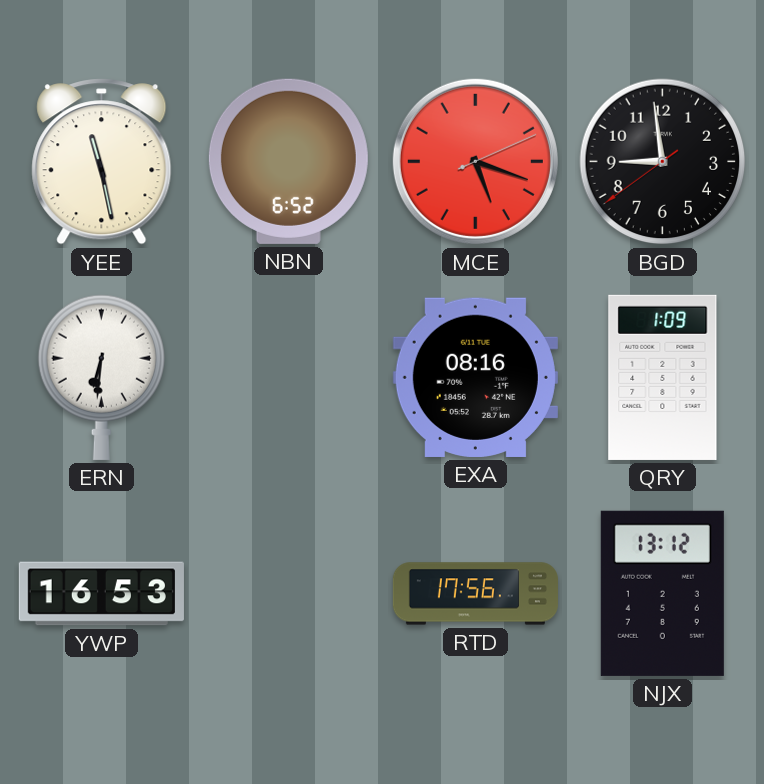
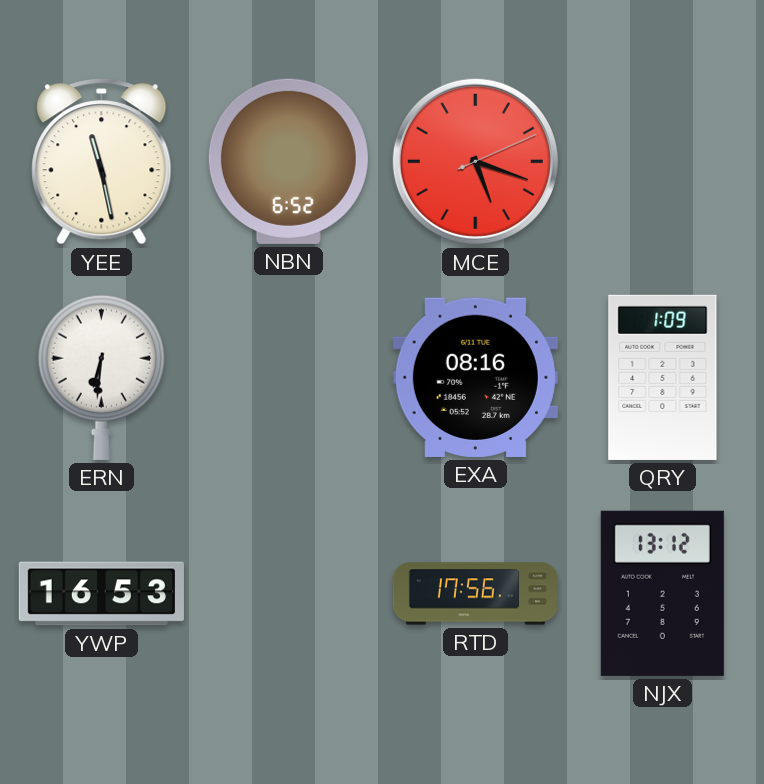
BGD: 8:58 -> none (663, 162)
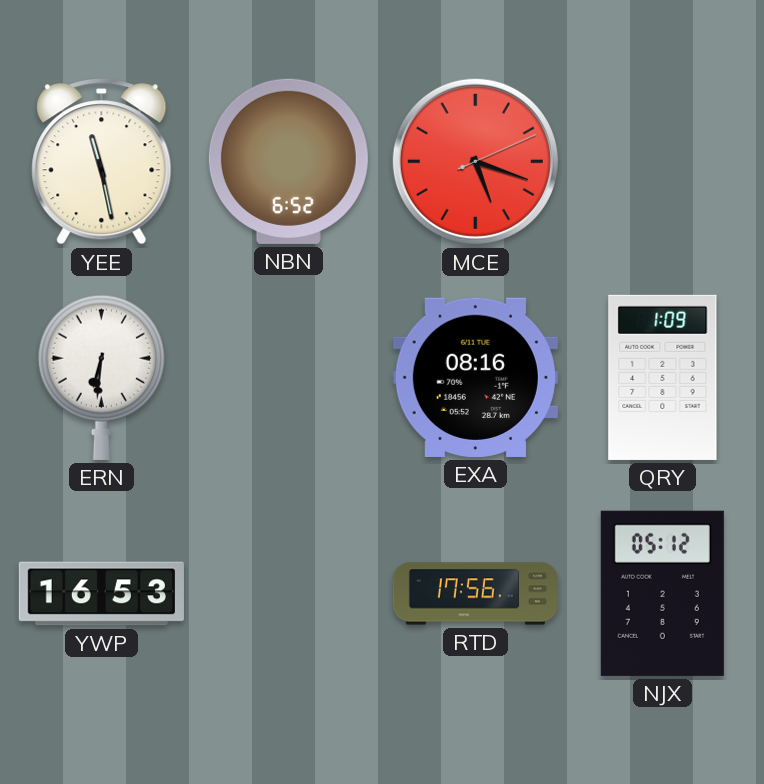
NJX: 13:12 -> 05:12 (662, 593)
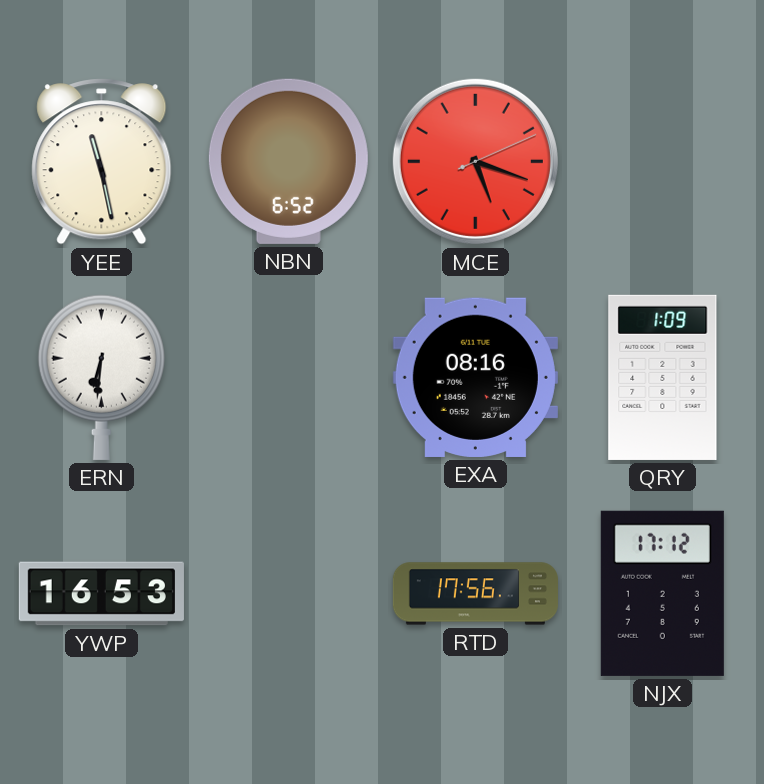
NJX: 05:12 -> 17:12 (662, 593)
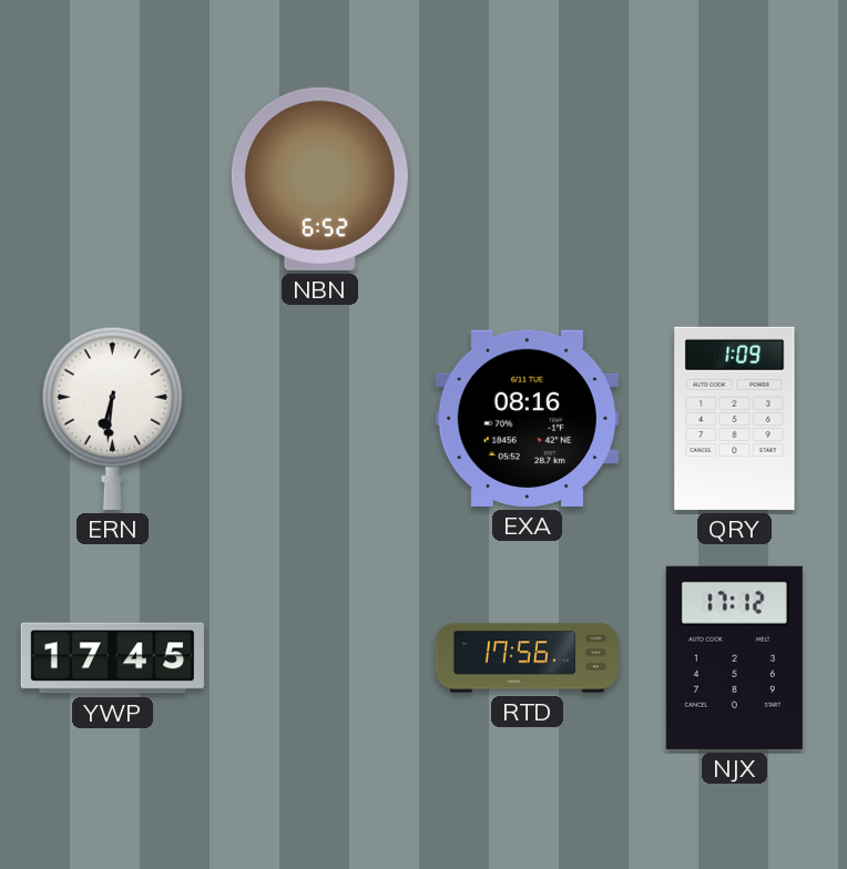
YEE: 11:28 -> none (102, 162)
MCE: 5:18 -> none (475, 161)
YWP: 16:53 -> 17:45 (112, 658)
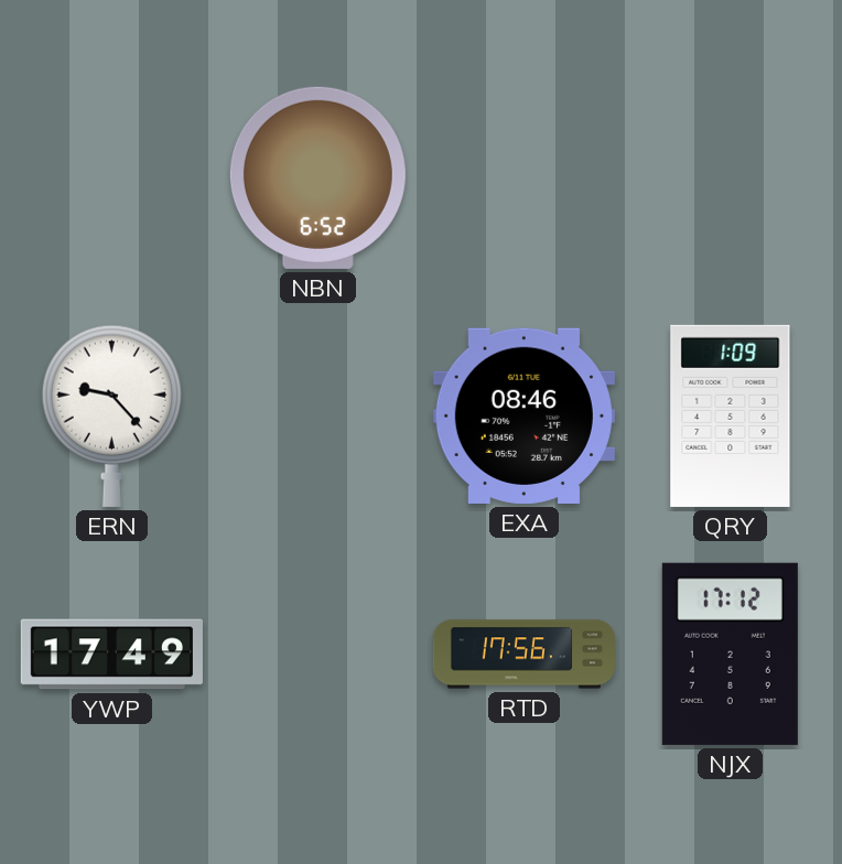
ERN: 6:31 -> 9:23 (111, 415)
EXA: 08:16 -> 08:46 (523, 415)
YWP: 17:45 -> 17:49 (111, 655)
